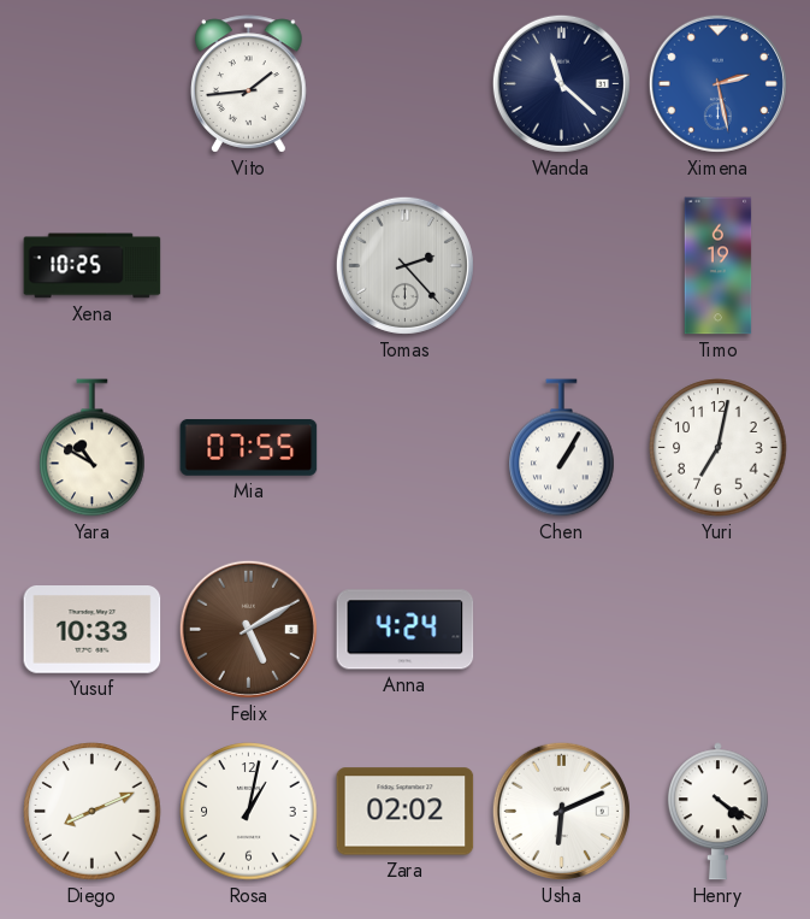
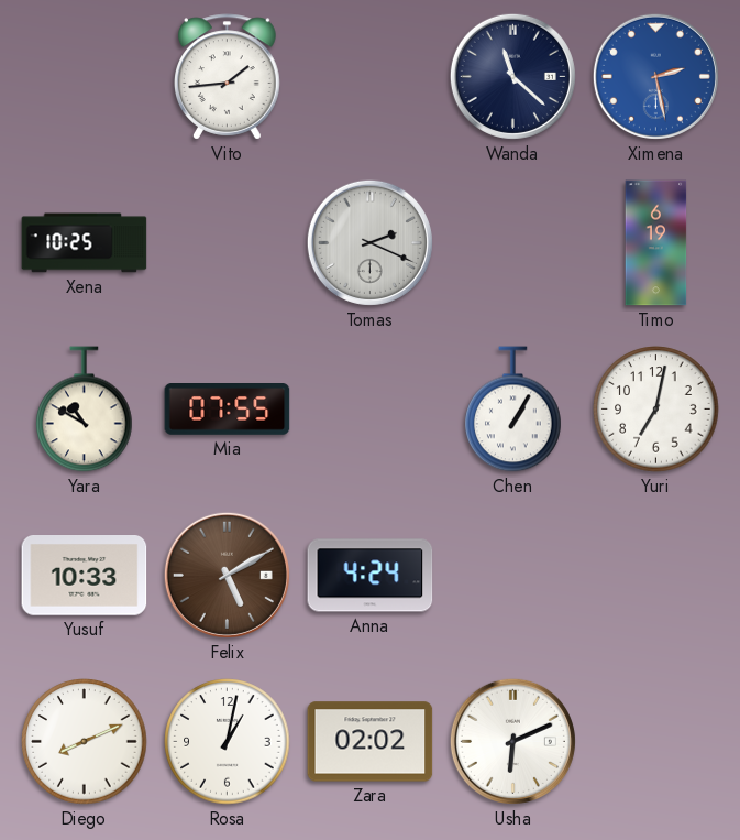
Tomas: 2:23 -> 2:19 (369, 242)
Henry: 4:21 -> none (717, 812)
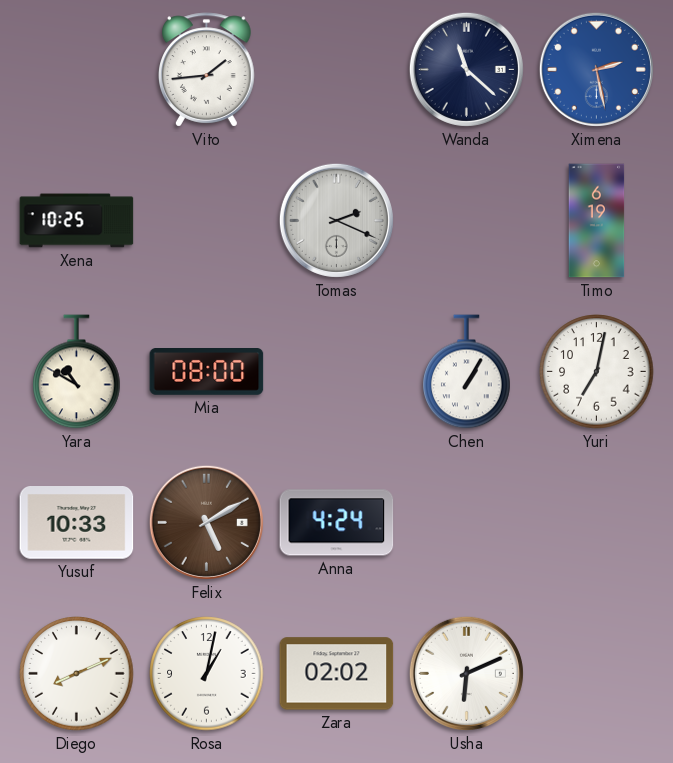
Mia: 07:55 -> 08:00 (207, 372)
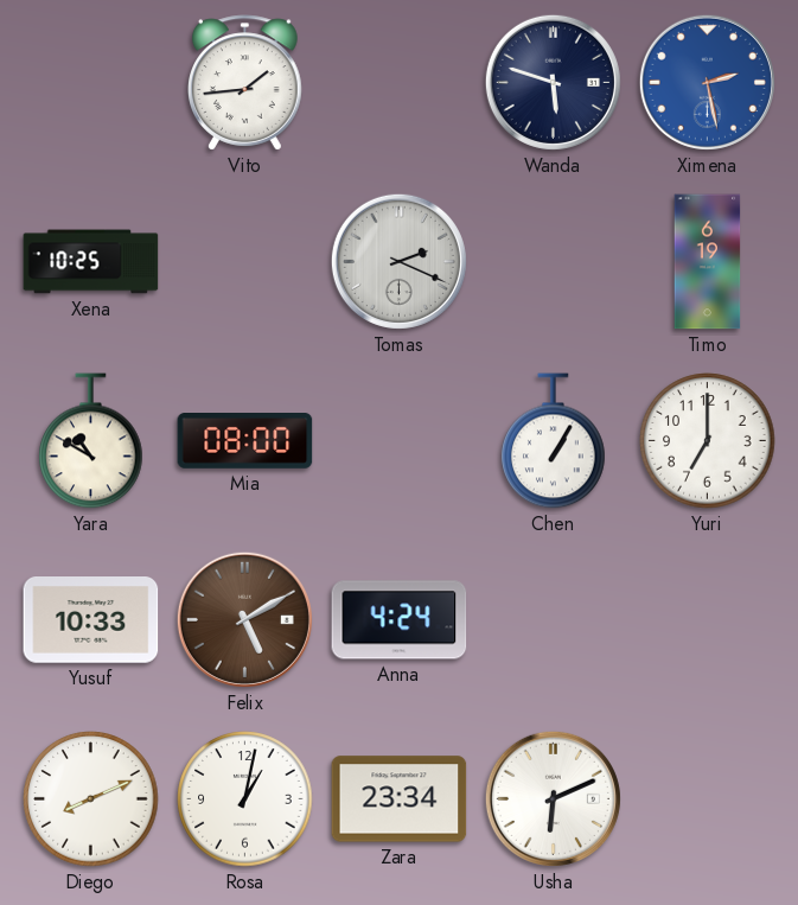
Wanda: 11:22 -> 5:48 (553, 82)
Yuri: 7:02 -> 7:00 (708, 441)
Zara: 02:02 -> 23:34 (400, 799)
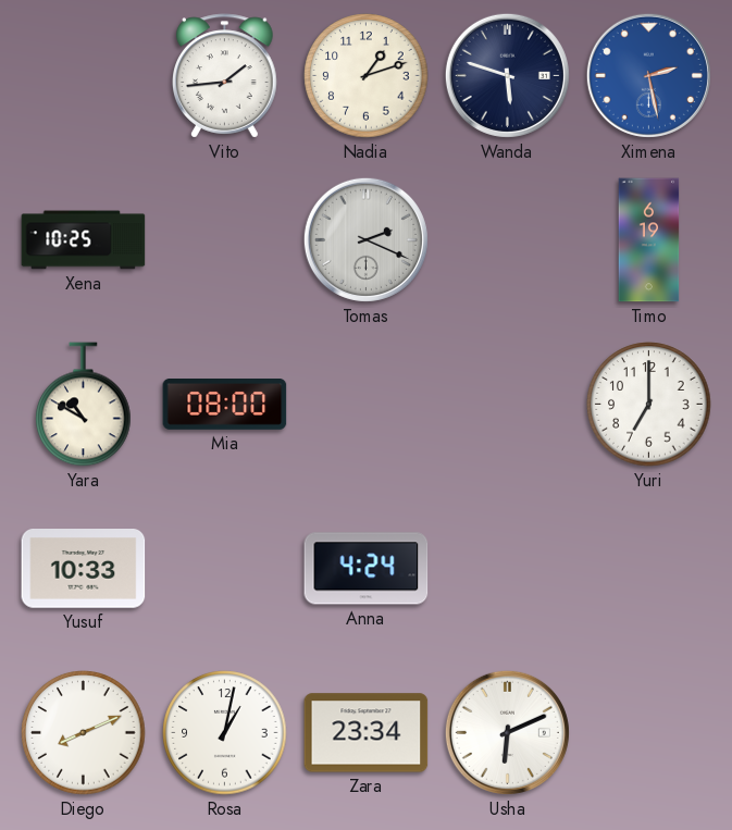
Nadia: none -> 1:12 (367, 76)
Chen: 1:05 -> none (554, 441)
Felix: 5:10 -> none (244, 619)
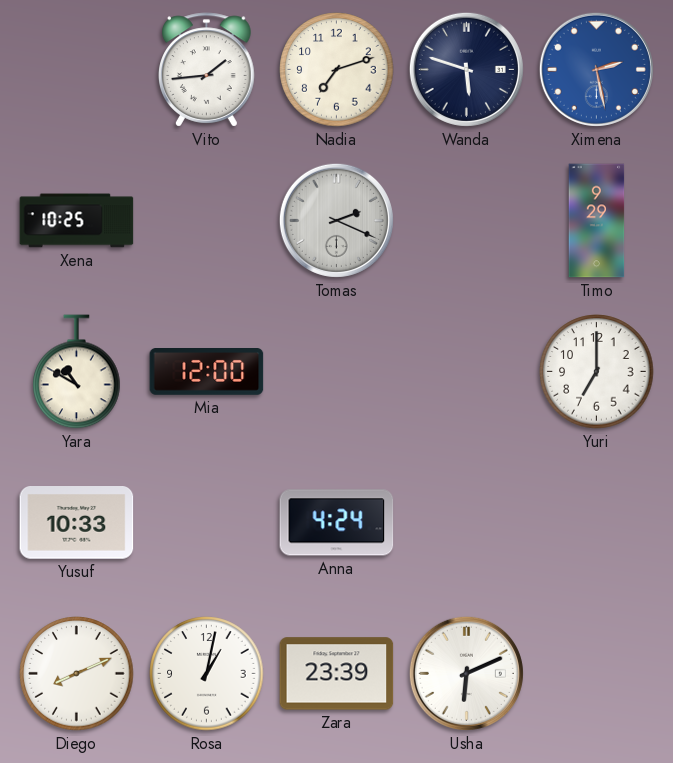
Nadia: 1:12 -> 7:12 (337, 70)
Timo: 6:19 -> 9:29 (597, 221)
Mia: 08:00 -> 12:00 (207, 372)
Zara: 23:34 -> 23:39 (337, 674)
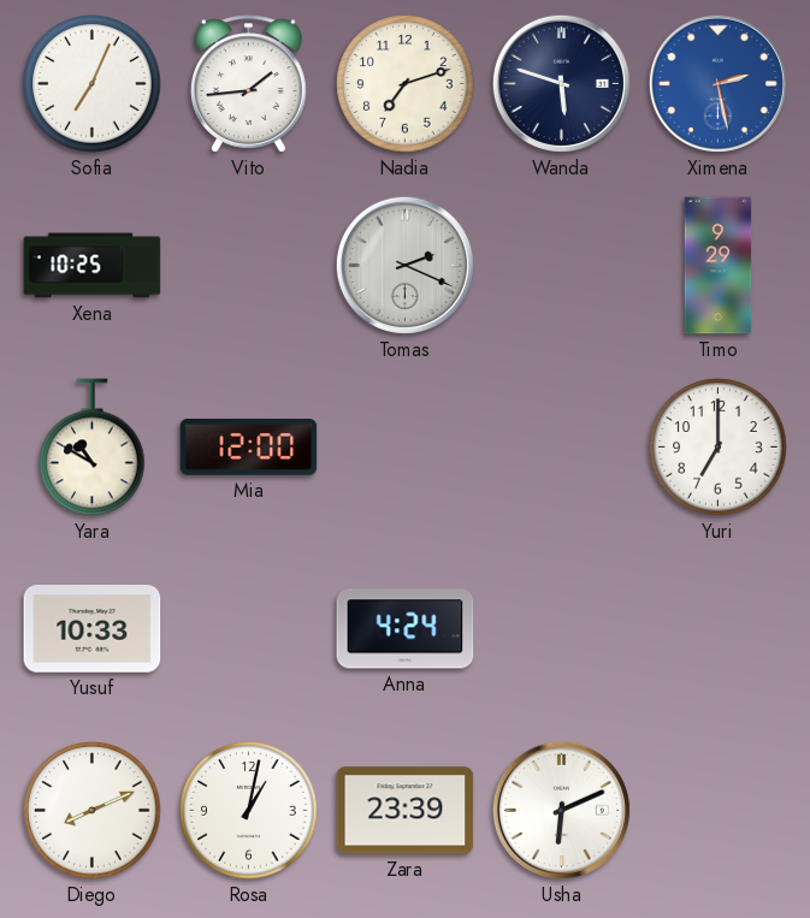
Sofia: none -> 7:04 (93, 84)
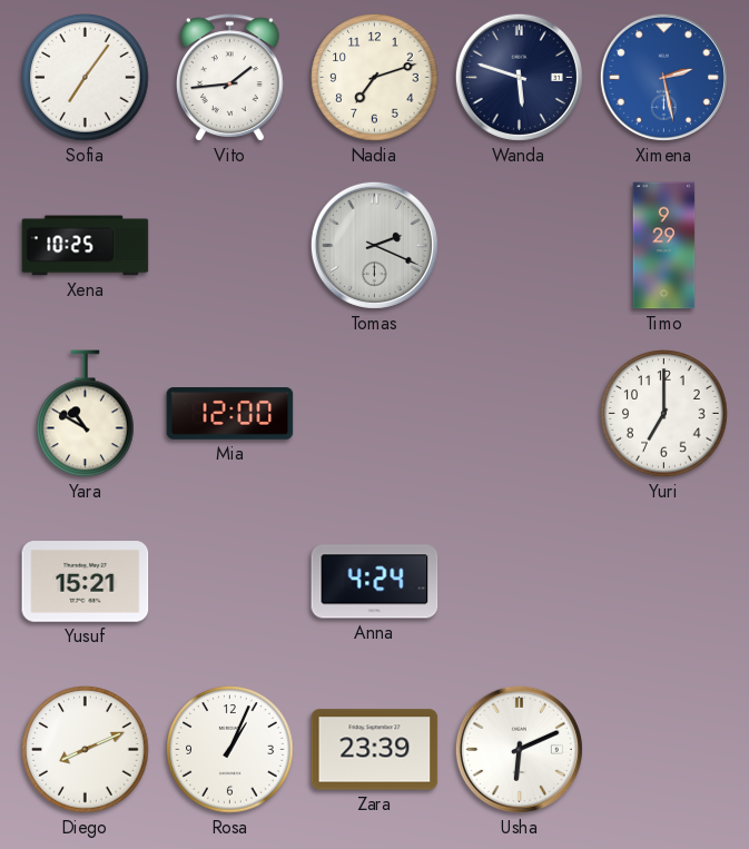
Sofia: 7:04 -> 7:06 (86, 78)
Yusuf: 10:33 -> 15:21 (86, 582)
Rosa: 1:02 -> 1:04 (230, 750)
